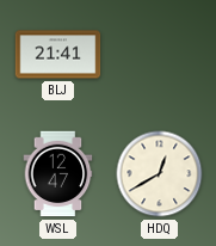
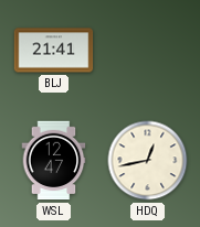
HDQ: 12:40 -> 12:43 (148, 161)
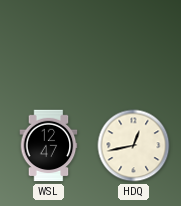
BLJ: 21:41 -> none (54, 51)
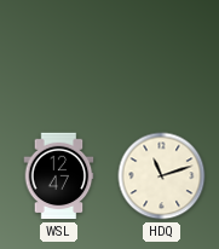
HDQ: 12:43 -> 11:12 (162, 176)
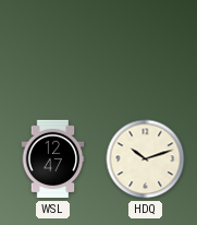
HDQ: 11:12 -> 10:12 (146, 159)
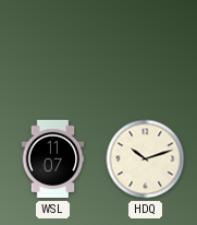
WSL: 12:47 -> 11:07 (53, 159)
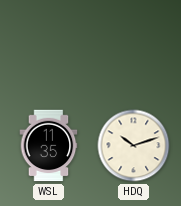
WSL: 11:07 -> 11:35 (49, 146)
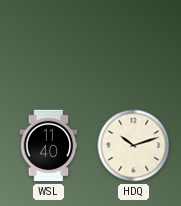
WSL: 11:35 -> 11:40 (49, 146)
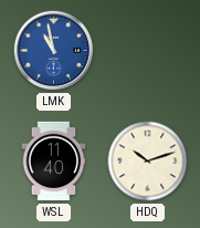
LMK: none -> 10:58 (54, 51)
